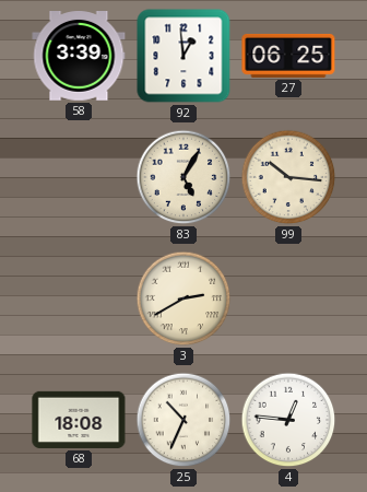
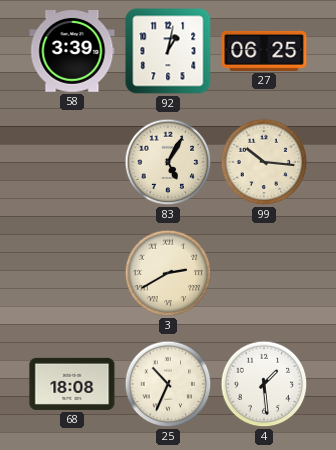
92: 12:59 -> 1:02 (168, 51)
4: 12:46 -> 1:29 (264, 384)
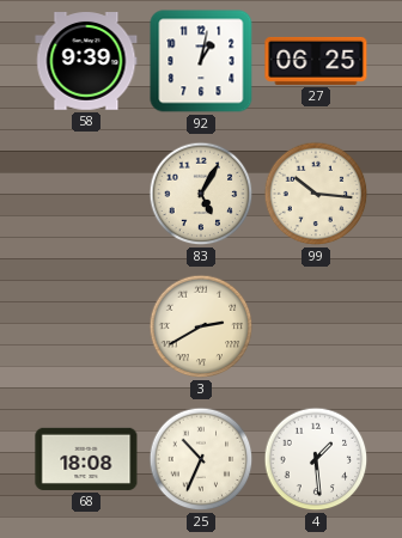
58: 3:39 -> 9:39 (86, 62)
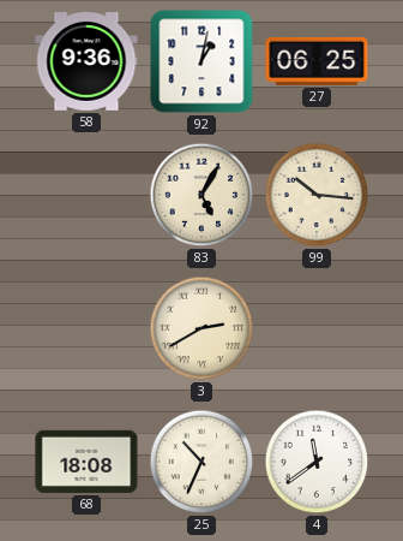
58: 9:39 -> 9:36 (86, 63)
4: 1:29 -> 11:39 (317, 462)
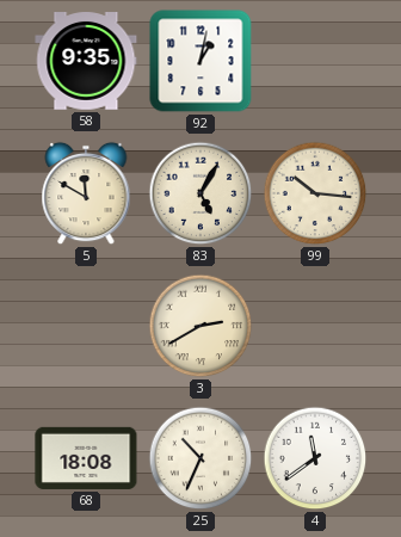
58: 9:36 -> 9:35 (86, 62)
27: 06:25 -> none (317, 61)
5: none -> 11:50 (86, 193)
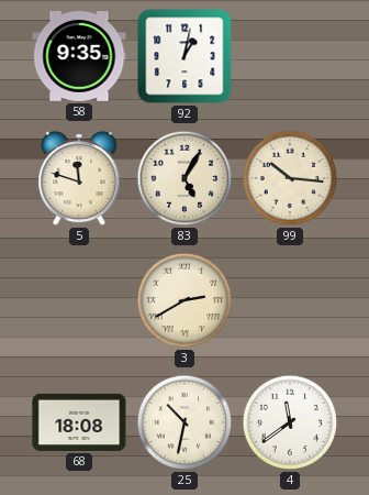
5: 11:50 -> 11:48 (79, 178)
25: 10:34 -> 10:32 (185, 422)
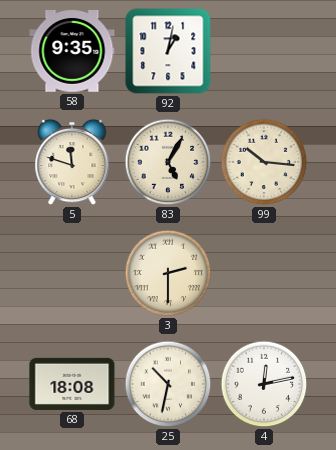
3: 2:40 -> 2:30 (168, 273)
4: 11:39 -> 12:13 (264, 384)
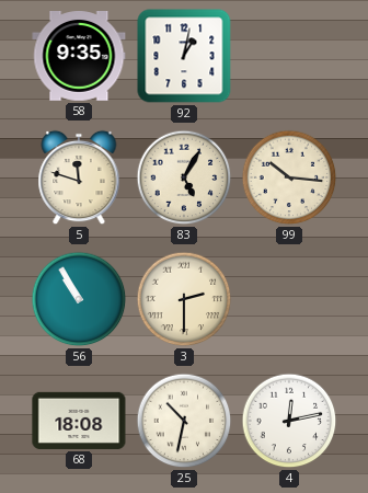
56: none -> 10:55 (79, 299)
